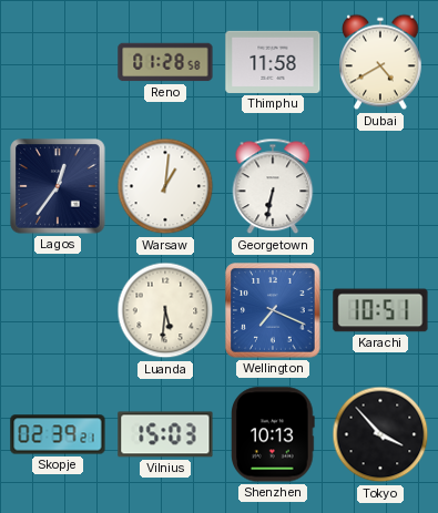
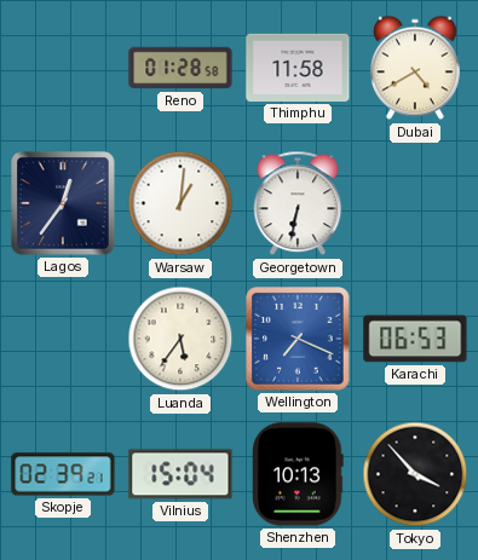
Luanda: 5:31 -> 5:36 (180, 339)
Karachi: 10:51 -> 06:53 (415, 339)
Vilnius: 15:03 -> 15:04 (180, 474)
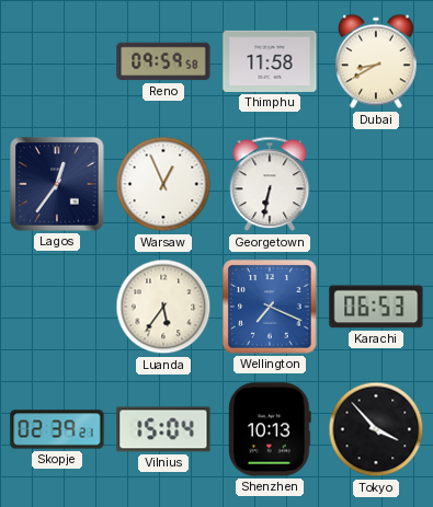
Reno: 01:28 -> 09:59 (163, 61)
Dubai: 4:40 -> 8:40 (377, 61)
Warsaw: 1:01 -> 12:56 (163, 184)
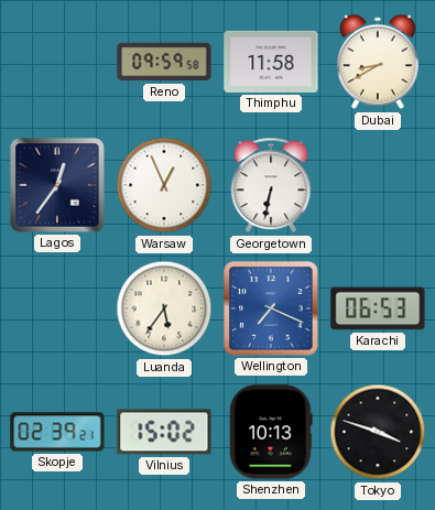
Vilnius: 15:04 -> 15:02 (164, 432)
Tokyo: 3:53 -> 3:48 (378, 432)
